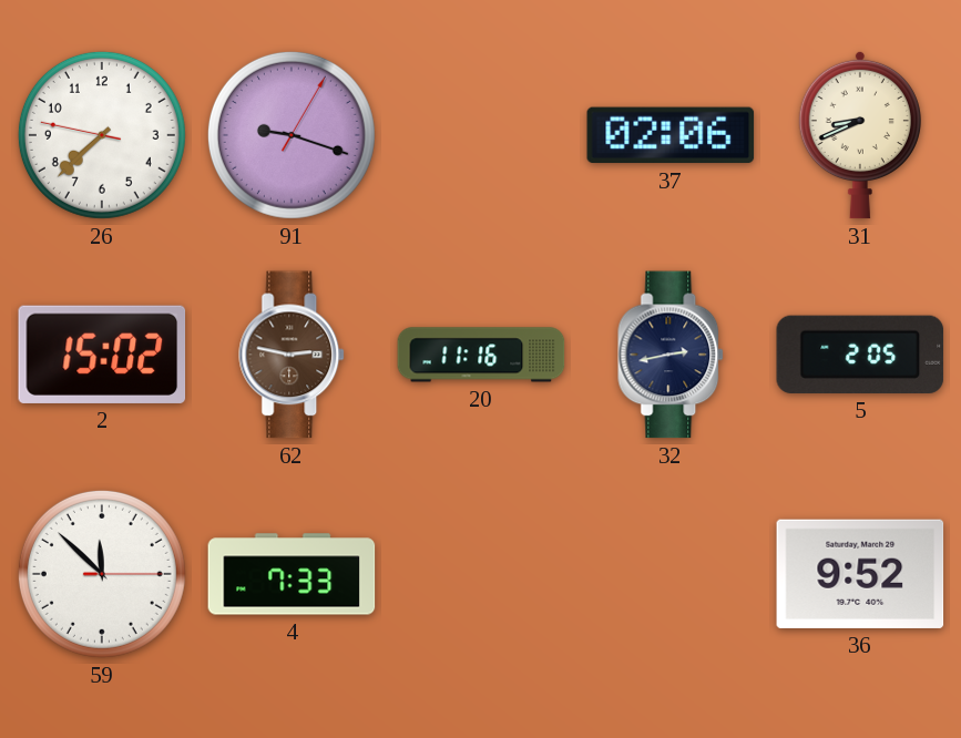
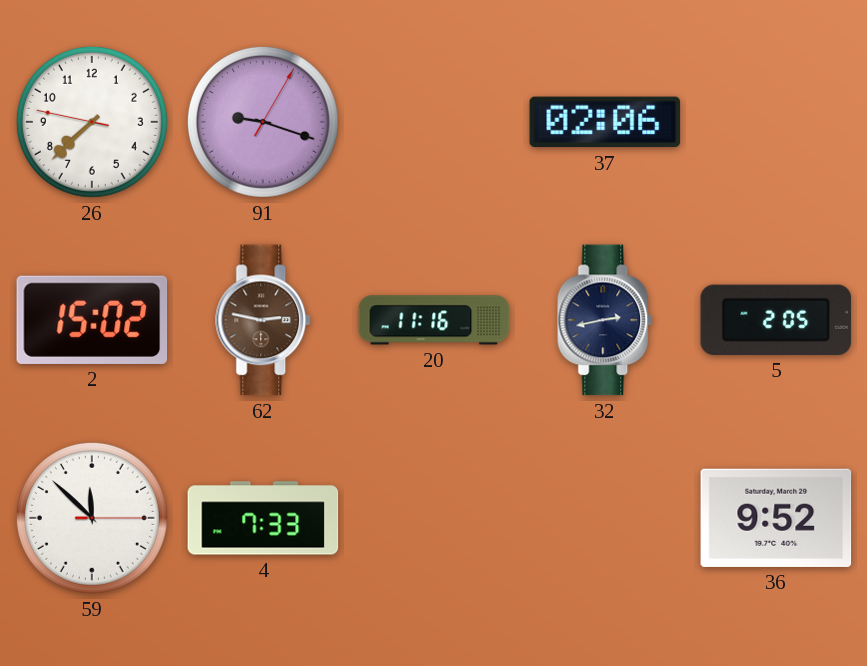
31: 8:41 -> none (860, 135)
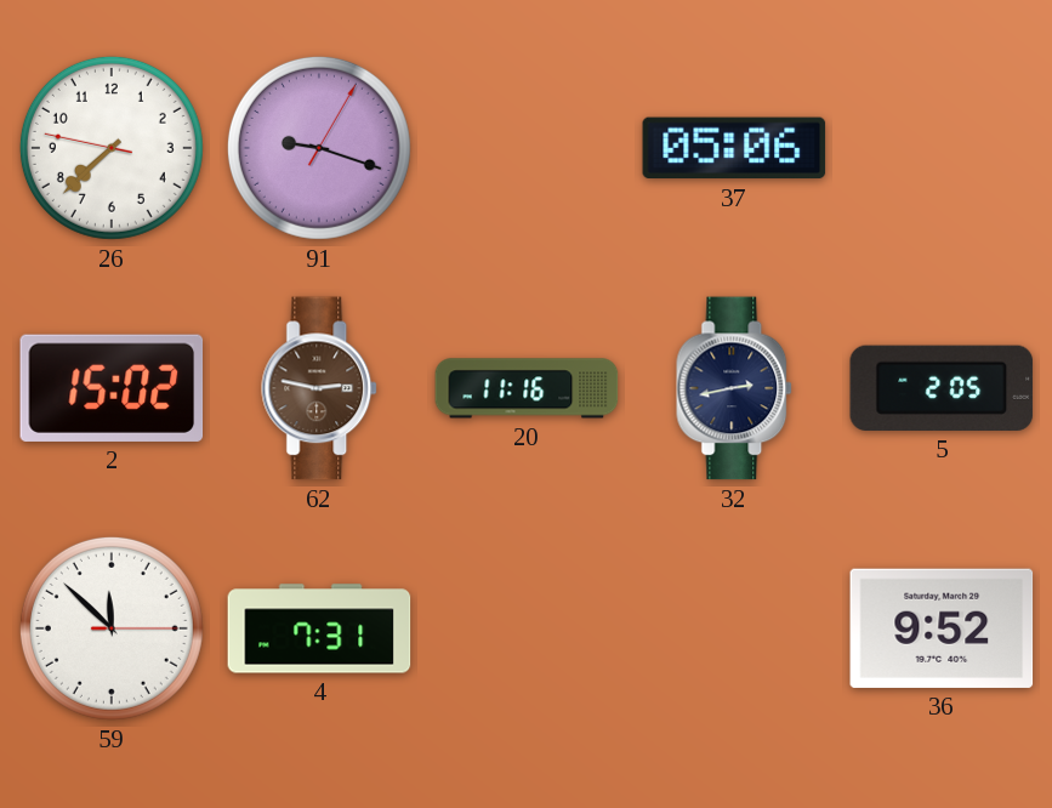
37: 02:06 -> 05:06 (734, 148)
4: 7:33 -> 7:31 (319, 628)
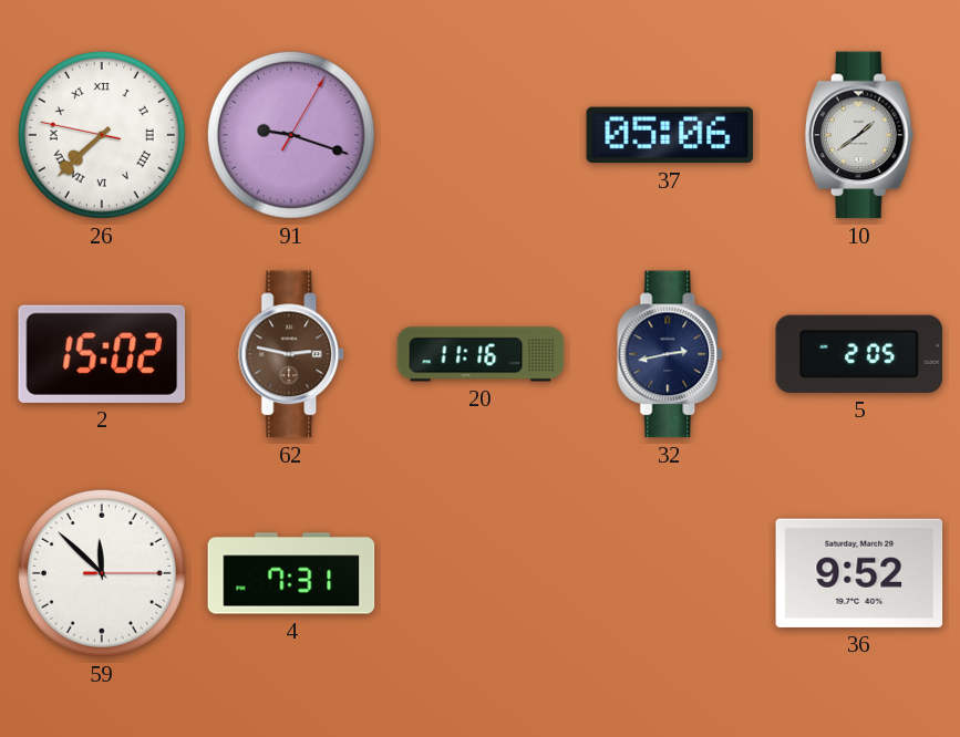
26 numerals: Arabic -> Roman (102, 135)
10: none -> 1:39 (859, 135)
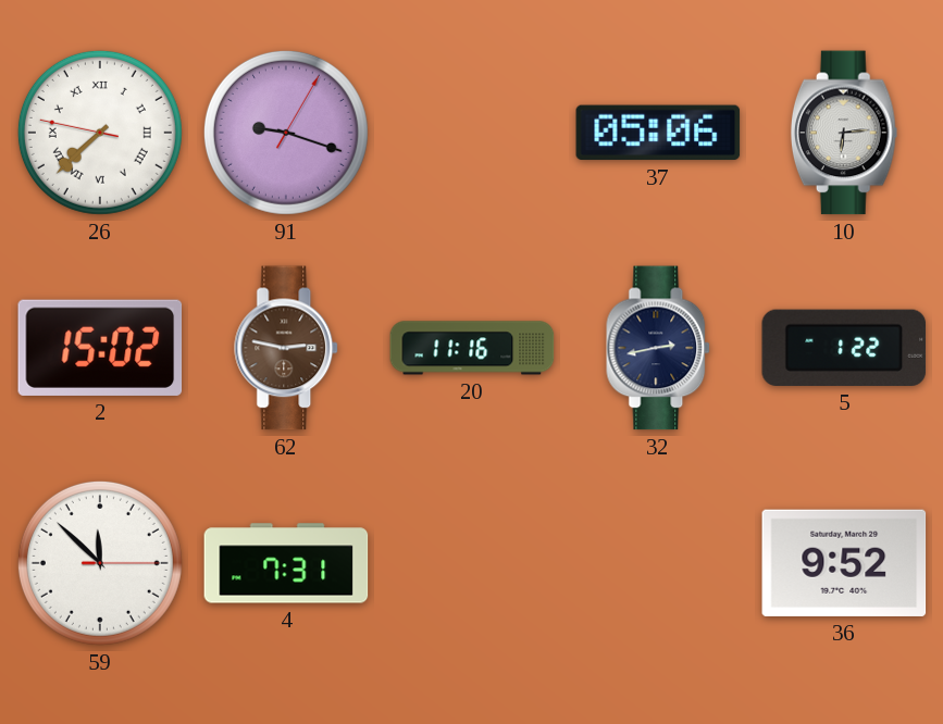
10: 1:39 -> 6:14 (844, 133)
5: 2:05 -> 1:22 (844, 348)
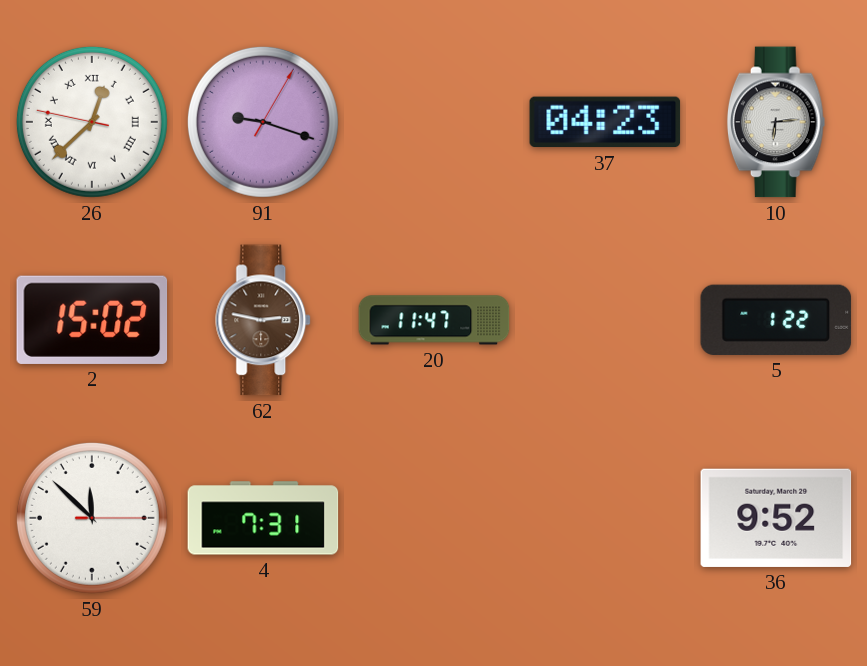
26: 7:37 -> 12:37 (92, 122)
37: 05:06 -> 04:23 (605, 122)
20: 11:16 -> 11:47 (434, 320)
32: 2:43 -> none (659, 348)
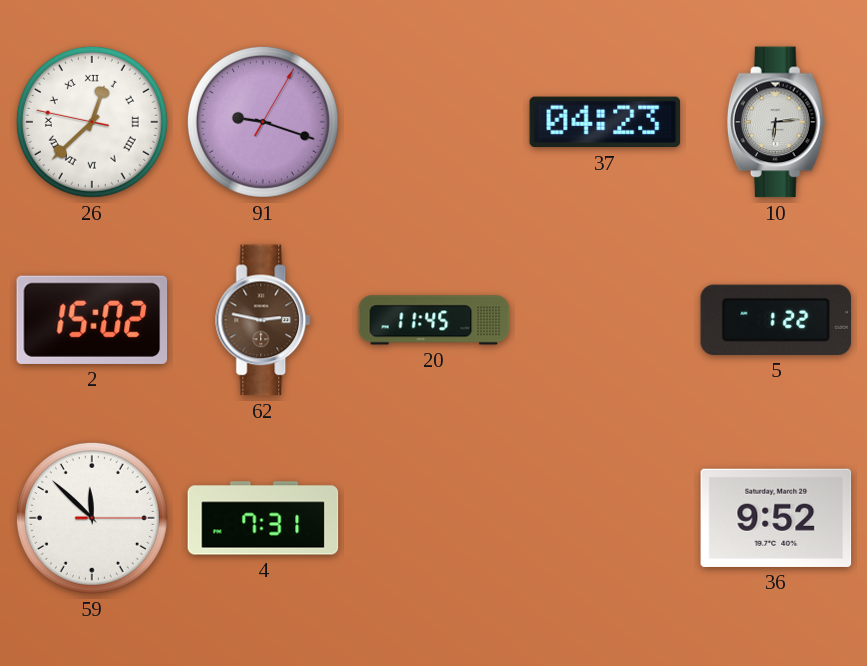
20: 11:47 -> 11:45 (434, 320)
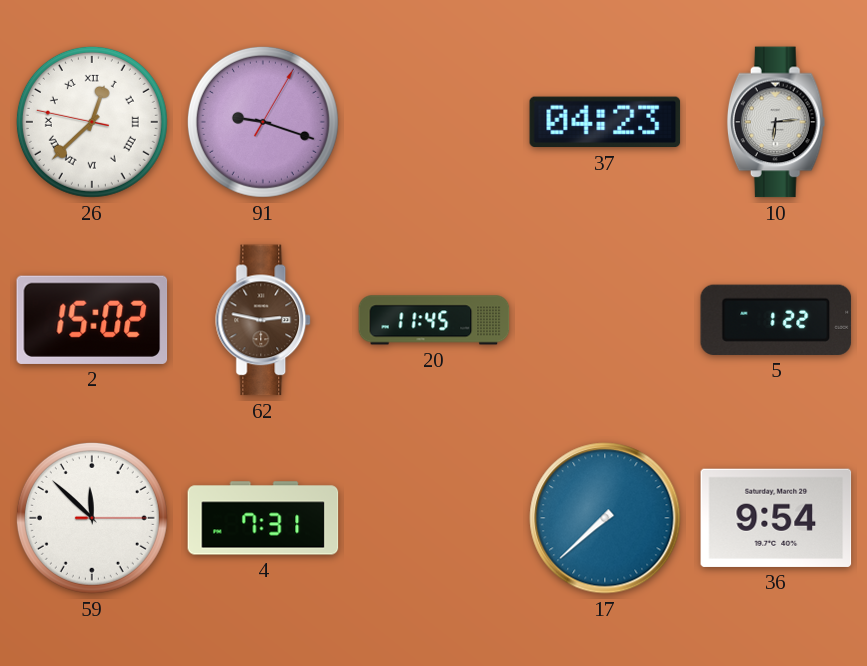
17: none -> 7:38 (605, 518)
36: 9:52 -> 9:54 (776, 518)
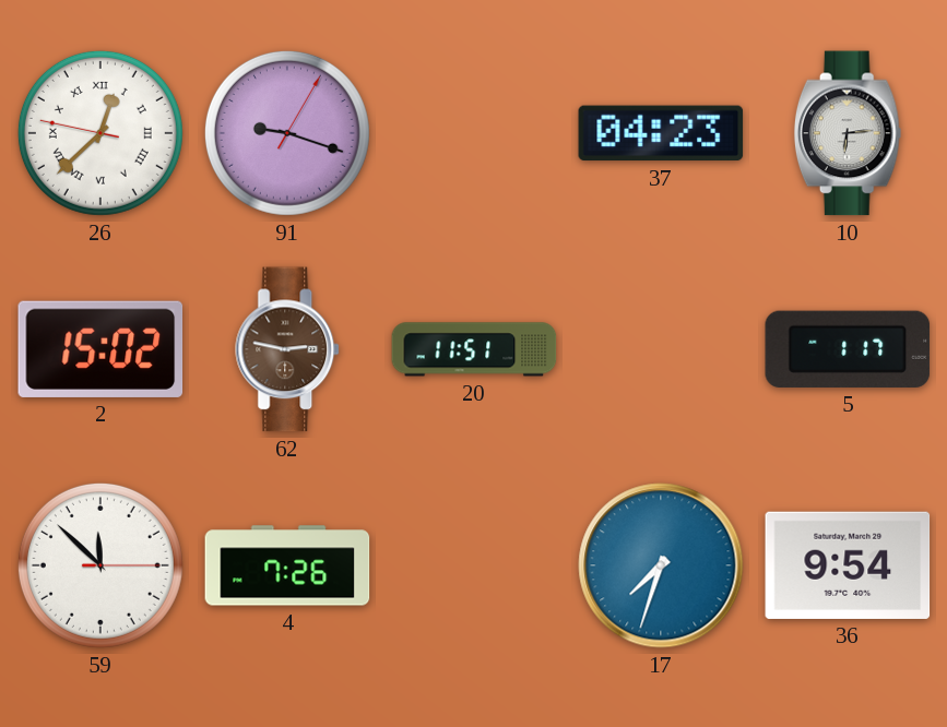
20: 11:45 -> 11:51 (474, 349)
5: 1:22 -> 1:17 (848, 349)
4: 7:31 -> 7:26 (287, 565)
17: 7:38 -> 7:33 (661, 565)
